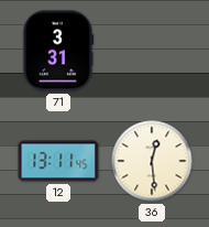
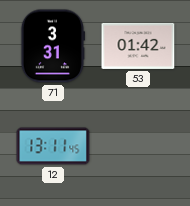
53: none -> 01:42 (138, 46)
36: 12:29 -> none (152, 161)
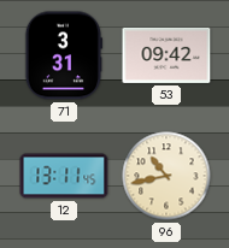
53: 01:42 -> 09:42 (166, 55)
96: none -> 10:43 (166, 176)
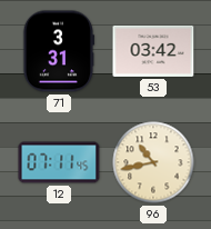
53: 09:42 -> 03:42 (153, 51)
12: 13:11 -> 07:11 (59, 162)
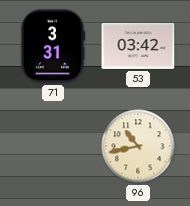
12: 07:11 -> none (59, 162)
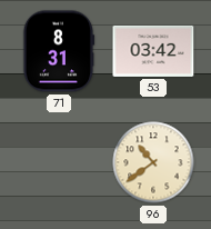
71: 3:31 -> 8:31 (58, 51)
96: 10:43 -> 10:39 (153, 162)
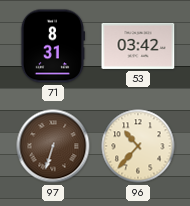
97: none -> 6:33 (53, 146)
96: 10:39 -> 10:37 (138, 146)
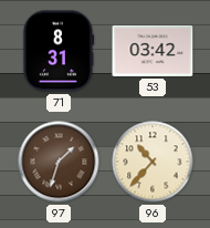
97: 6:33 -> 1:33 (59, 162)
